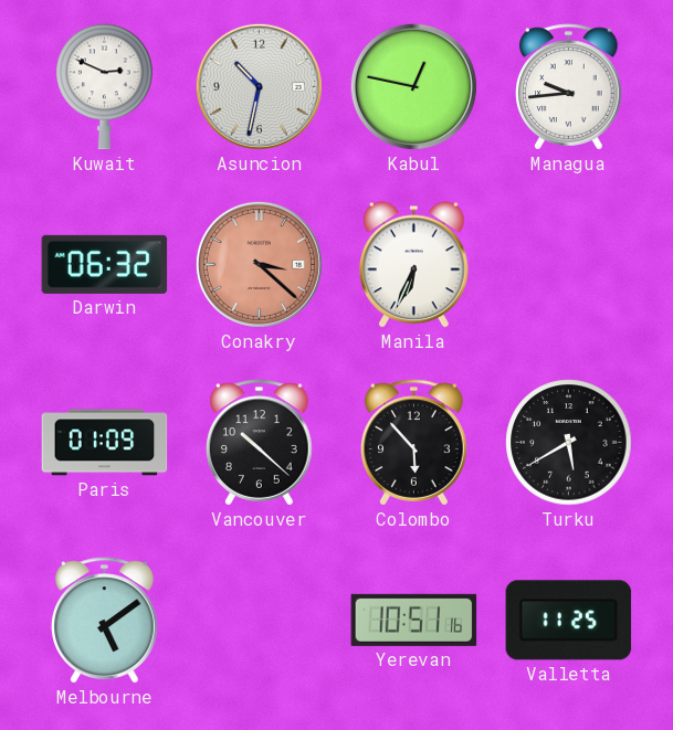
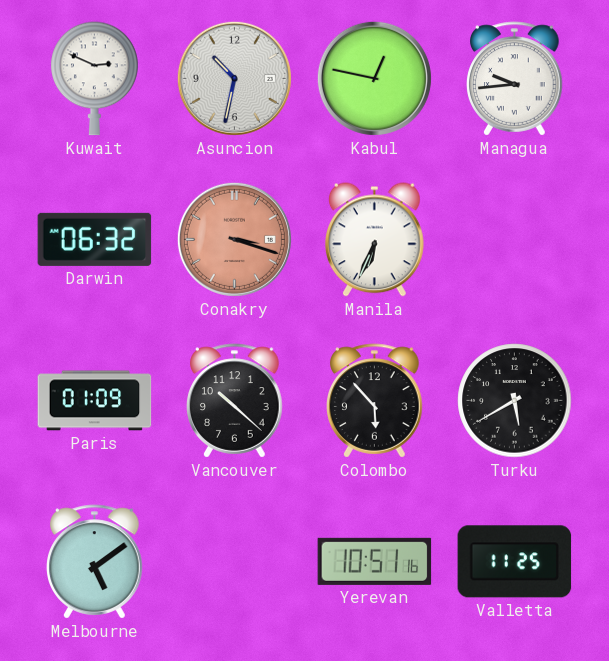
Conakry: 3:22 -> 3:18 (234, 239)
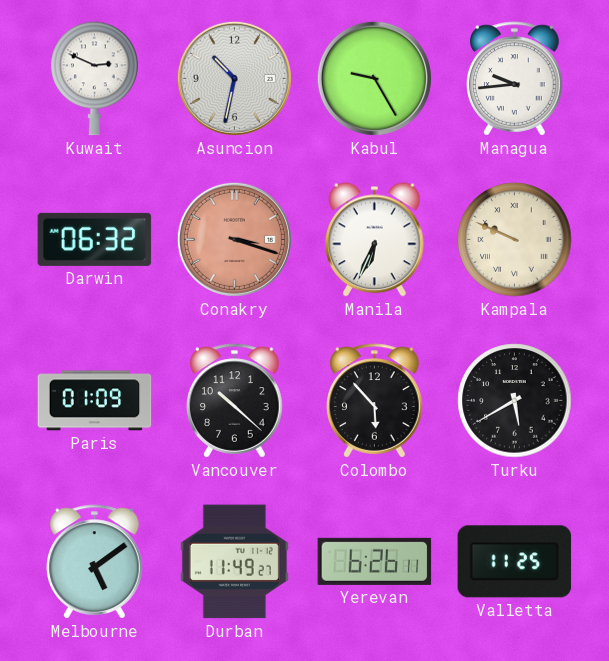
Kabul: 12:47 -> 9:25 (374, 78)
Kampala: none -> 9:49 (515, 240)
Durban: none -> 11:49 (234, 562)
Yerevan: 10:51 -> 6:26 (375, 561)
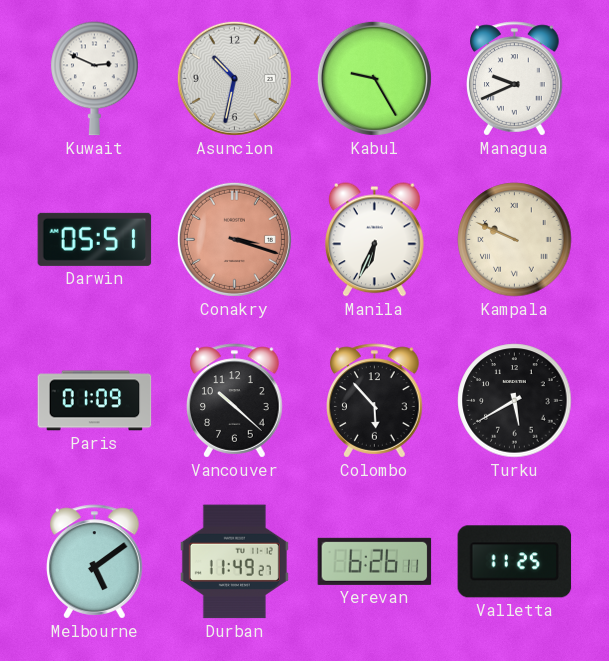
Managua: 9:44 -> 9:41 (515, 79)
Darwin: 06:32 -> 05:51 (95, 239)
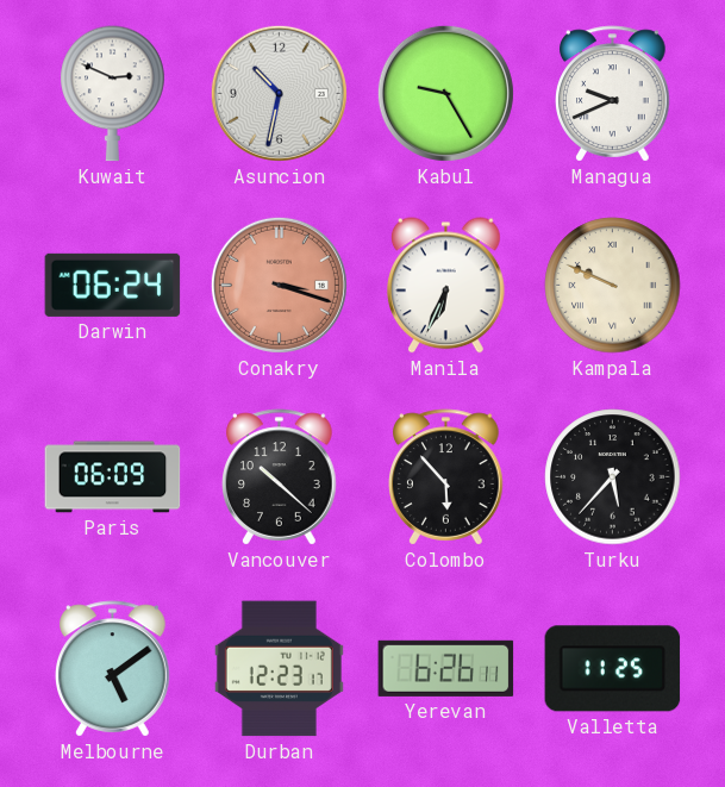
Darwin: 05:51 -> 06:24 (113, 285)
Paris: 01:09 -> 06:09 (113, 477)
Turku: 5:40 -> 5:37 (613, 477)
Durban: 11:49 -> 12:23 (279, 669)
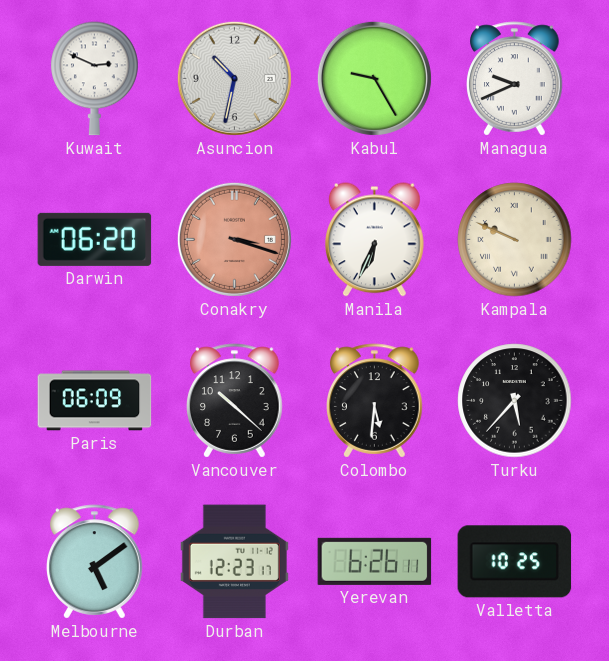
Darwin: 06:24 -> 06:20 (95, 239)
Colombo: 5:53 -> 5:31 (375, 401)
Valletta: 11:25 -> 10:25 (515, 562)
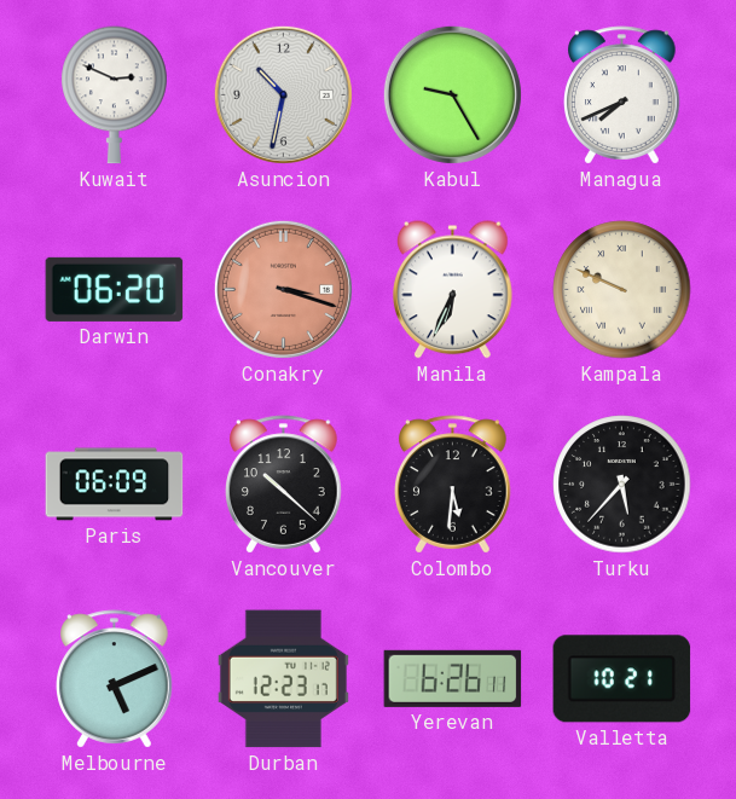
Managua: 9:41 -> 7:41 (622, 95)
Melbourne: 5:09 -> 5:11 (115, 679)
Valletta: 10:25 -> 10:21 (622, 679)
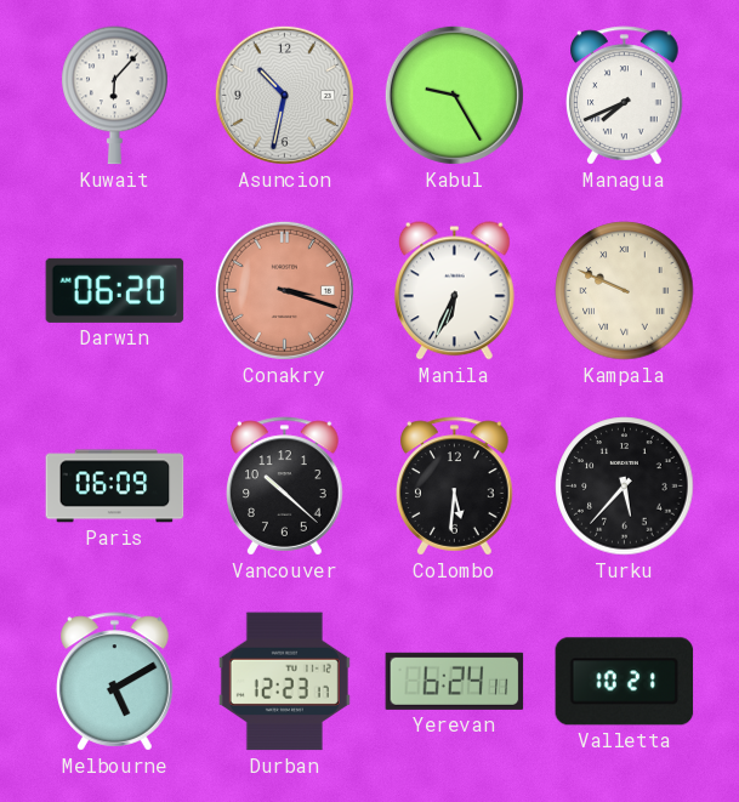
Kuwait: 2:49 -> 6:07 (115, 96)
Melbourne: 5:11 -> 5:10 (115, 682)
Yerevan: 6:26 -> 6:24 (455, 681)
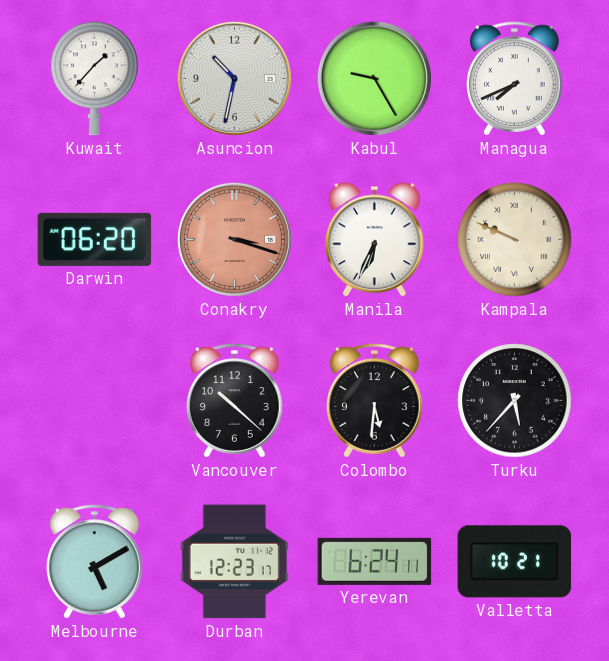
Kuwait: 6:07 -> 1:37 (95, 79)
Paris: 06:09 -> none (115, 487)
